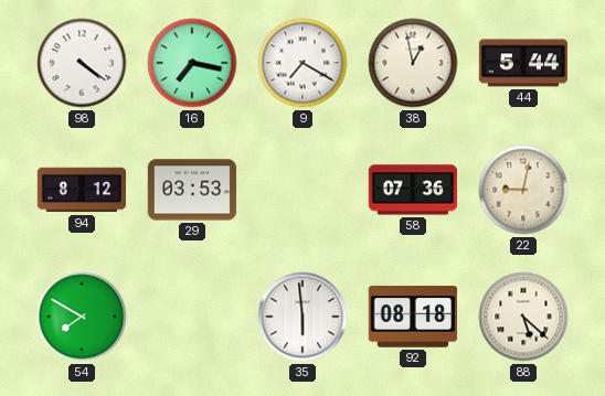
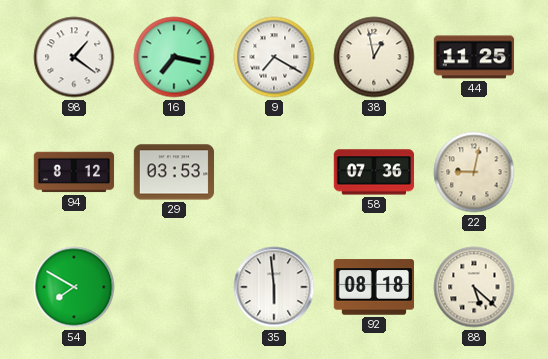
98: 4:21 -> 1:21 (74, 57)
44: 5:44 -> 11:25 (474, 57)
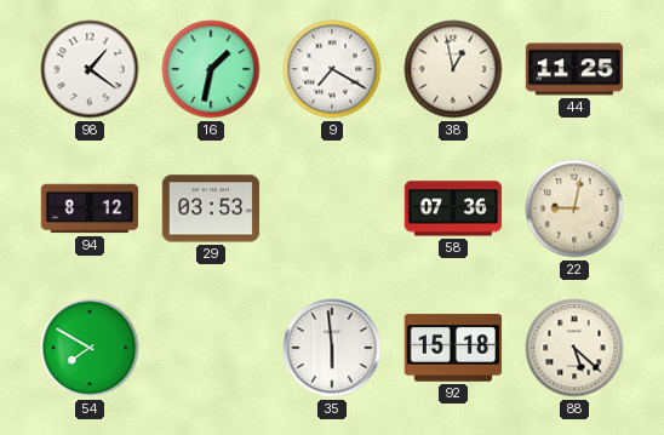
16: 7:17 -> 1:32 (211, 69)
92: 08:18 -> 15:18 (453, 348)
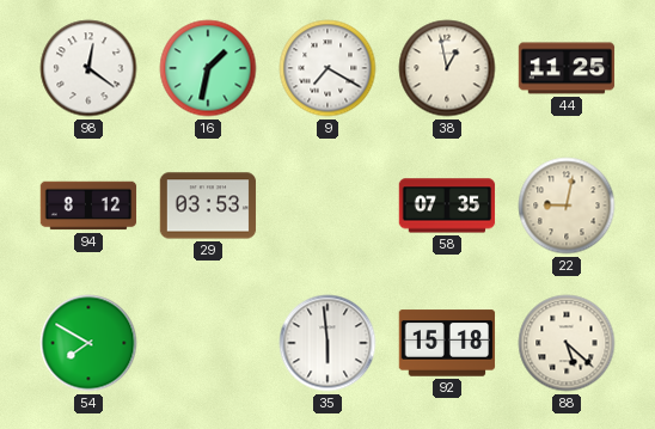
98: 1:21 -> 12:21 (88, 68)
58: 07:36 -> 07:35 (447, 206)
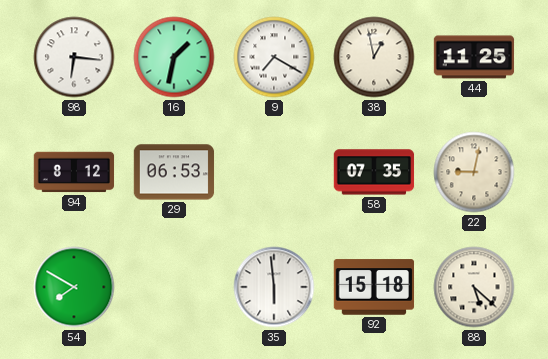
98: 12:21 -> 6:16 (74, 57)
29: 03:53 -> 06:53 (174, 172)
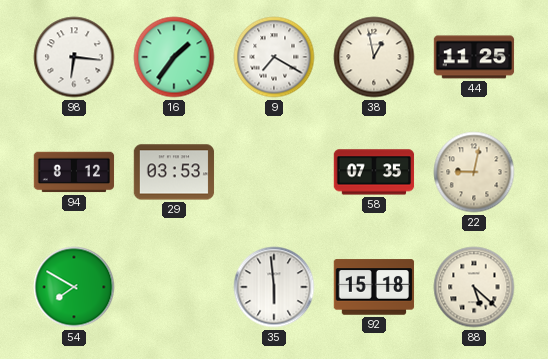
16: 1:32 -> 1:36 (174, 57)
29: 06:53 -> 03:53 (174, 172)
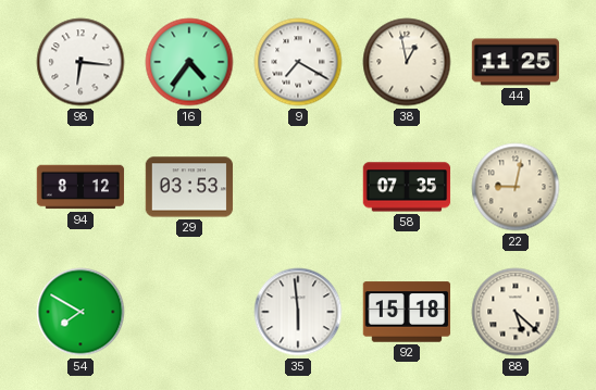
16: 1:36 -> 4:36 (189, 62)
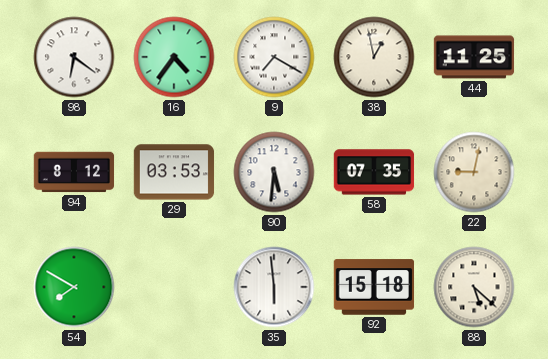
98: 6:16 -> 6:21 (74, 57)
90: none -> 5:31 (274, 172)
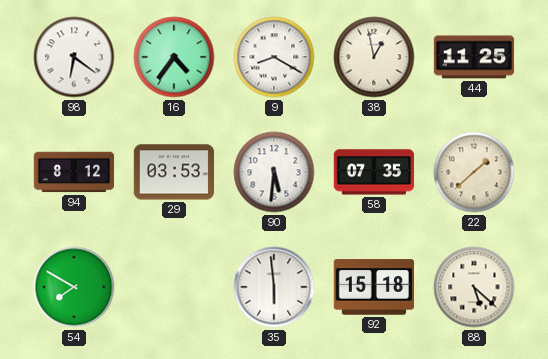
9: 7:20 -> 8:20 (274, 57)
22: 9:02 -> 1:38 (474, 172)
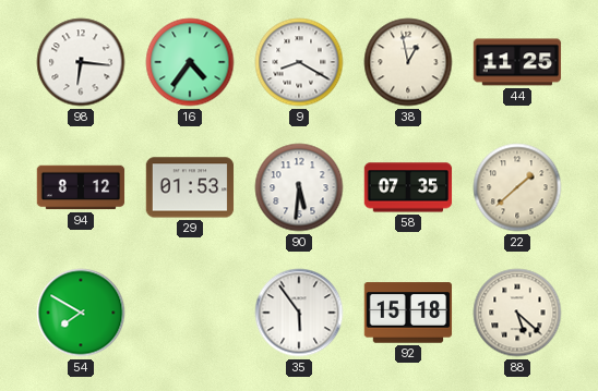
98: 6:21 -> 6:16 (81, 62)
29: 03:53 -> 01:53 (190, 187)
35: 5:59 -> 5:54 (299, 313)
